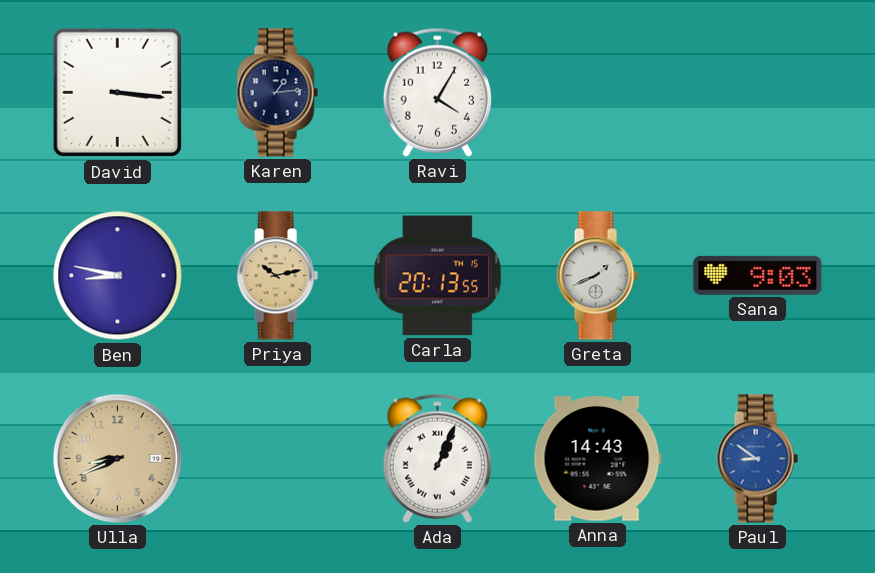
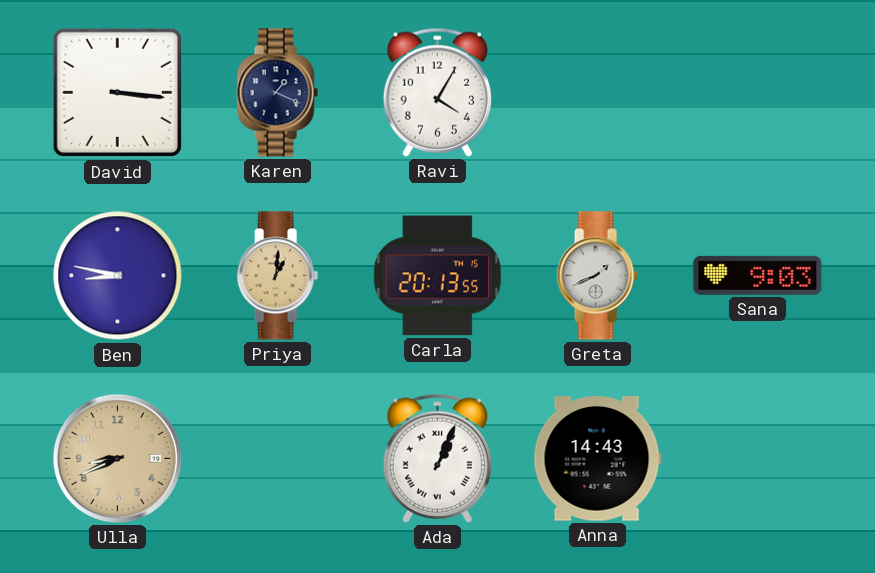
Karen: 1:14 -> 1:19 (277, 93)
Priya: 10:13 -> 1:01 (277, 276)
Paul: 8:51 -> none (757, 459)
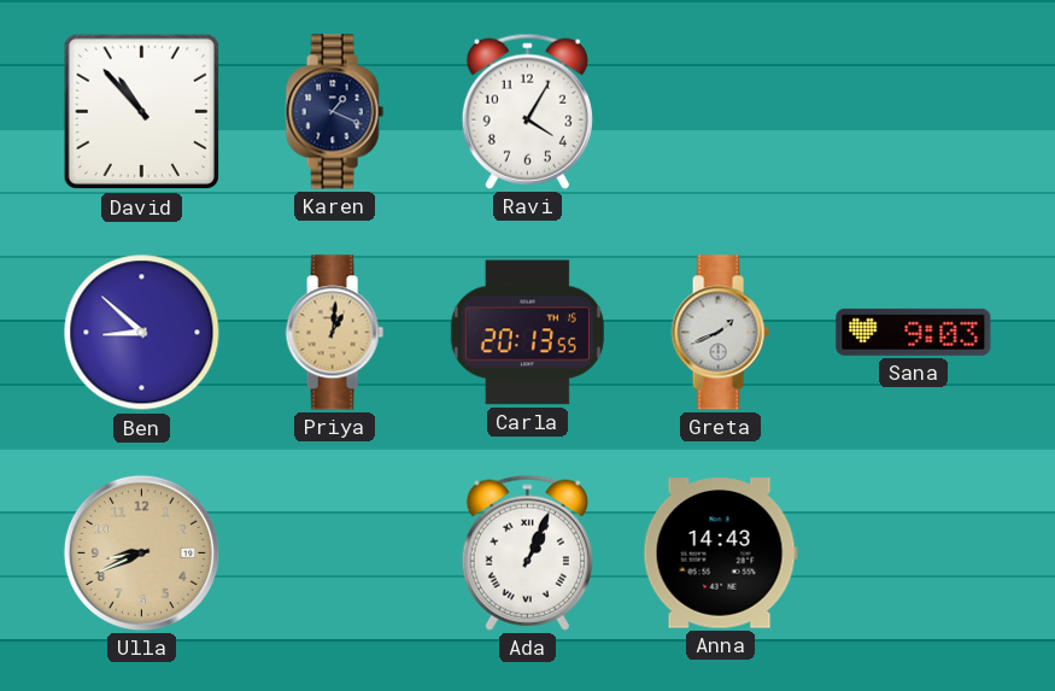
David: 3:16 -> 10:53 (142, 112)
Ben: 8:47 -> 8:52 (142, 333)
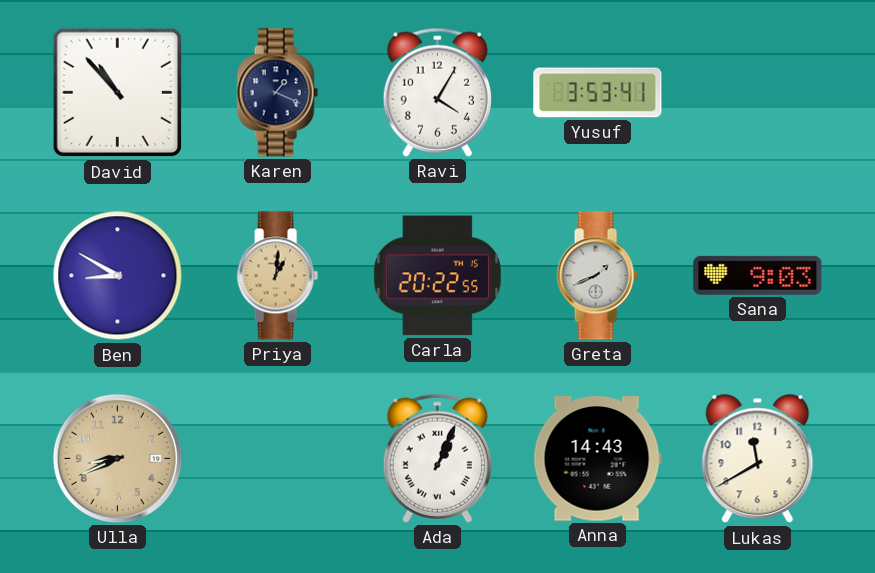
Yusuf: none -> 3:53 (598, 93)
Ben: 8:52 -> 8:50 (118, 276)
Carla: 20:13 -> 20:22 (437, 276)
Lukas: none -> 11:40 (758, 459)
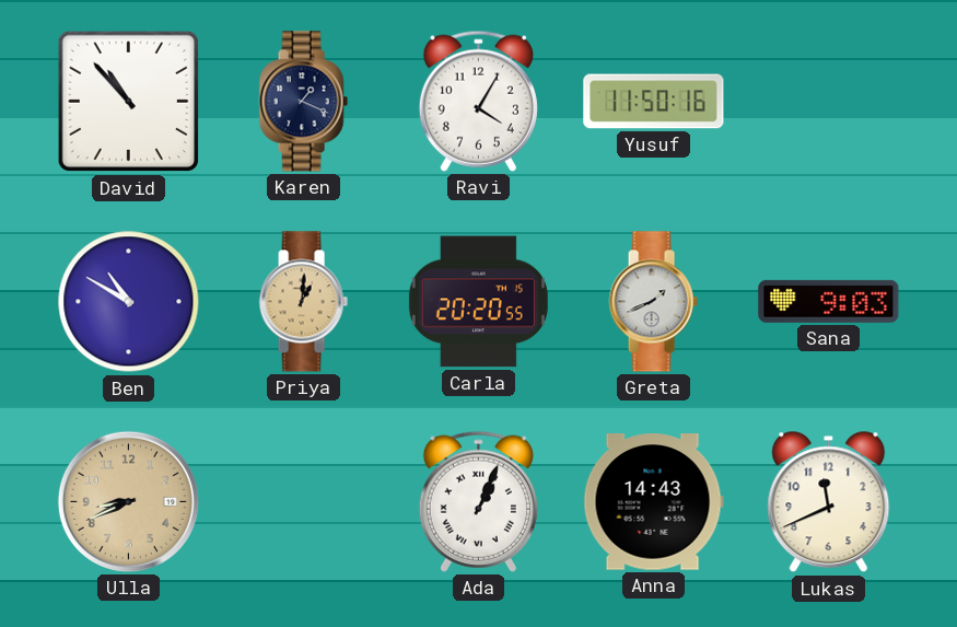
Yusuf: 3:53 -> 11:50 (654, 102)
Ben: 8:50 -> 10:50 (129, 302)
Carla: 20:22 -> 20:20 (478, 302)
Lukas: 11:40 -> 11:41 (829, 502)
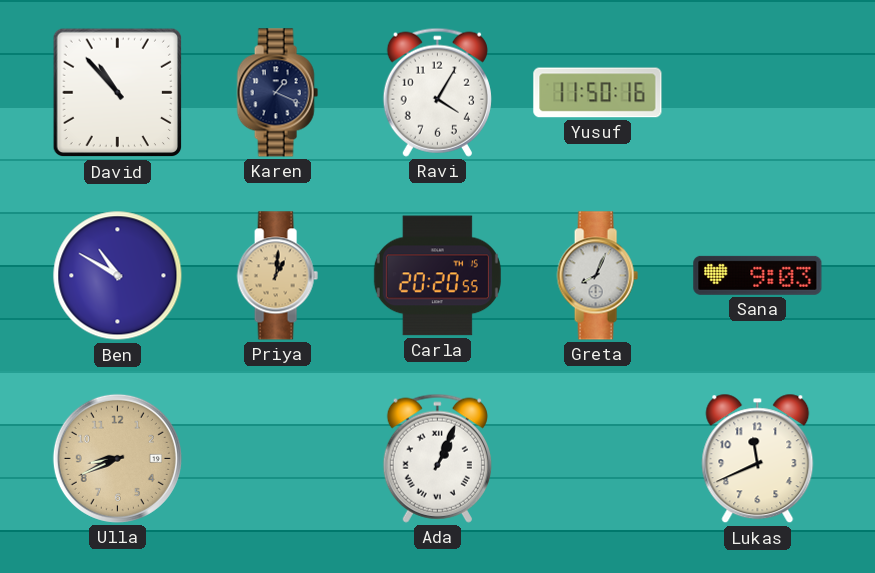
Greta: 1:41 -> 8:04 (597, 276)
Anna: 14:43 -> none (653, 502)
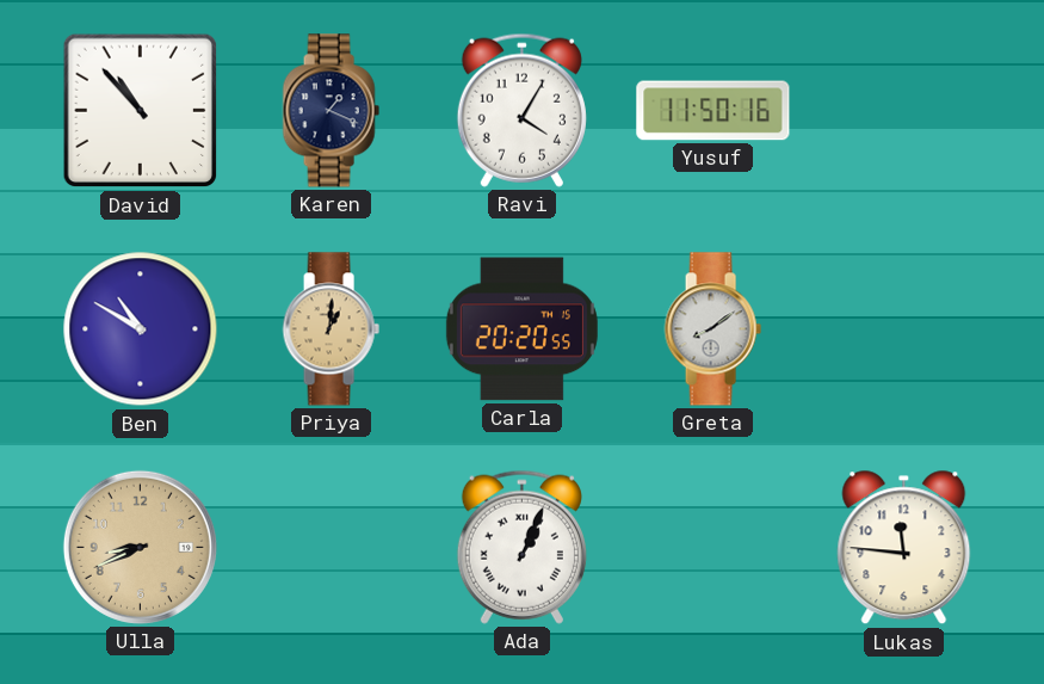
Greta: 8:04 -> 8:09 (712, 329)
Sana: 9:03 -> none (758, 275)
Lukas: 11:41 -> 11:46 (904, 548)
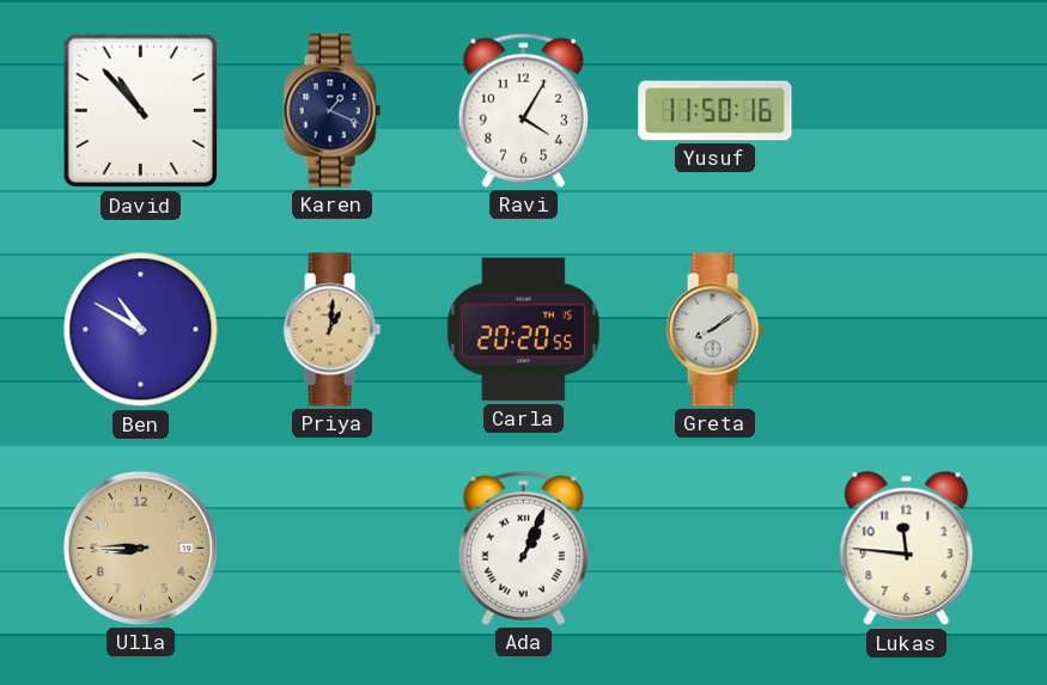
Ulla: 8:41 -> 8:45 (140, 548)
